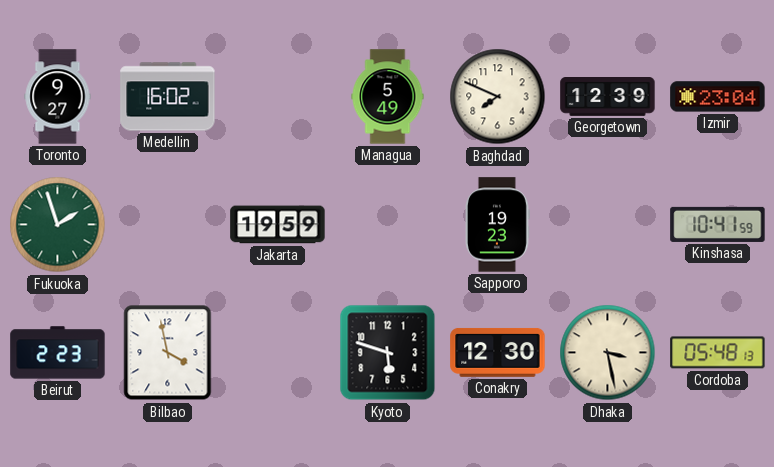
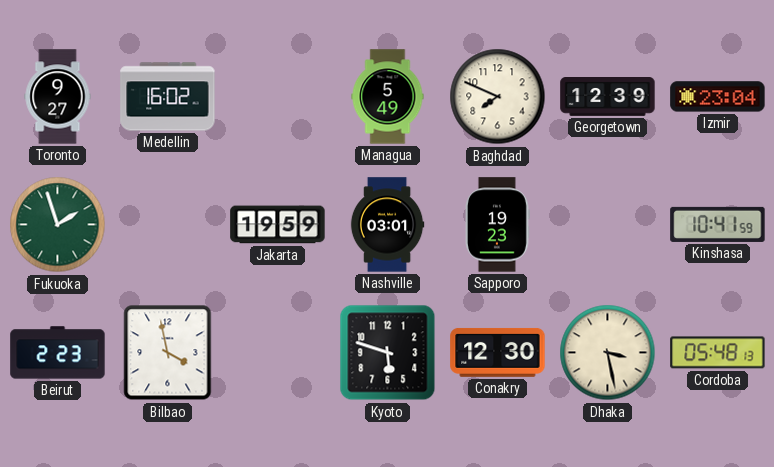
Nashville: none -> 03:01 (387, 225)
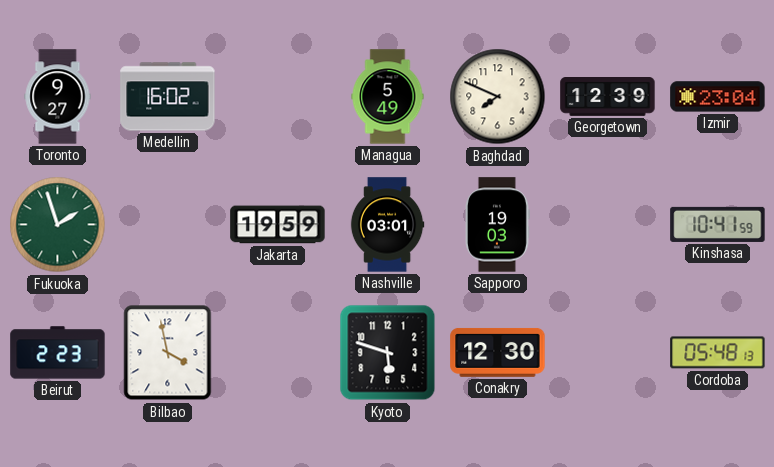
Sapporo: 19:23 -> 19:03 (497, 225)
Dhaka: 3:28 -> none (608, 353)
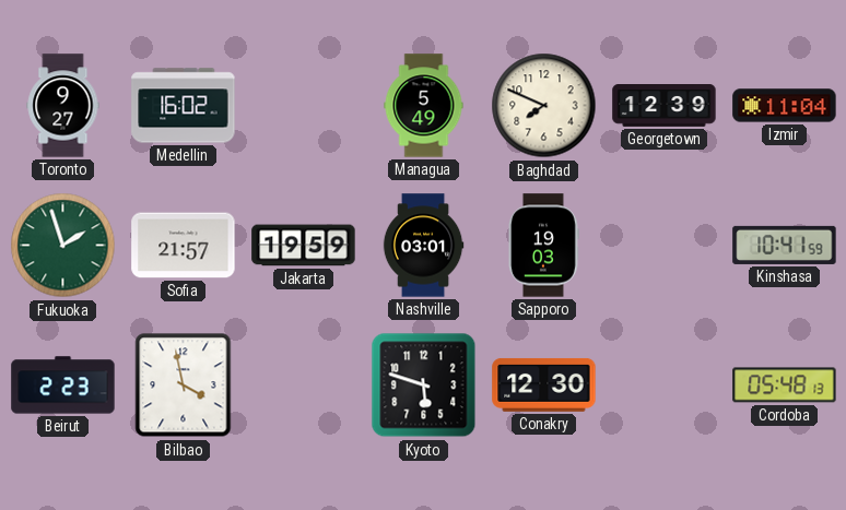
Izmir: 23:04 -> 11:04 (785, 106)
Sofia: none -> 21:57 (184, 246)
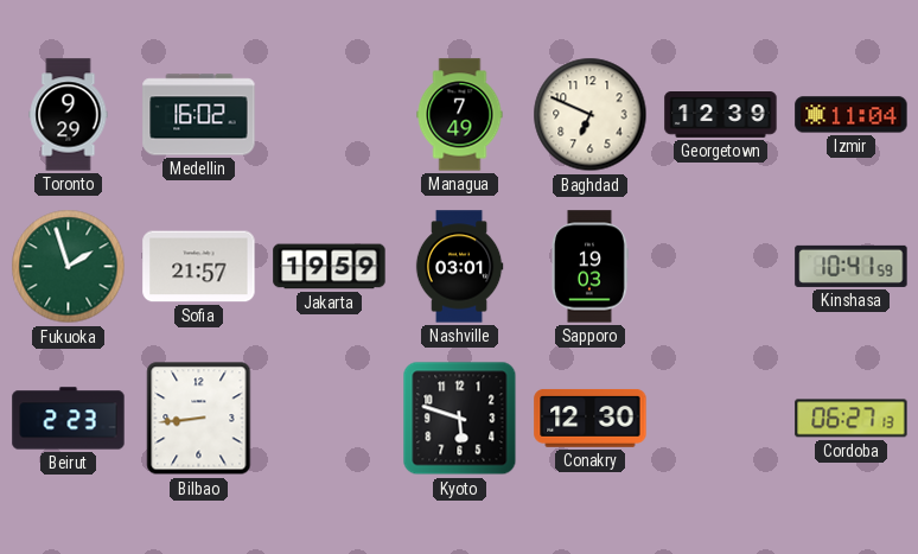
Toronto: 9:27 -> 9:29 (69, 115)
Managua: 5:49 -> 7:49 (460, 115)
Baghdad: 7:49 -> 6:49 (591, 115)
Bilbao: 3:58 -> 8:44 (199, 419)
Cordoba: 05:48 -> 06:27 (852, 419)
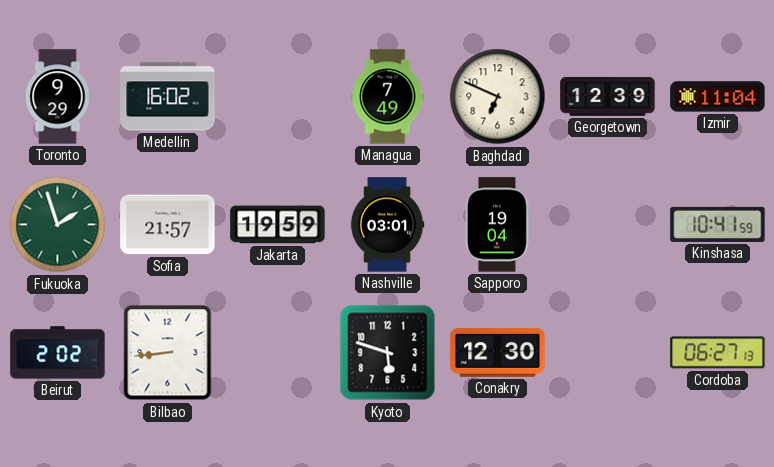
Sapporo: 19:03 -> 19:04 (497, 225)
Beirut: 2:23 -> 2:02 (58, 353)
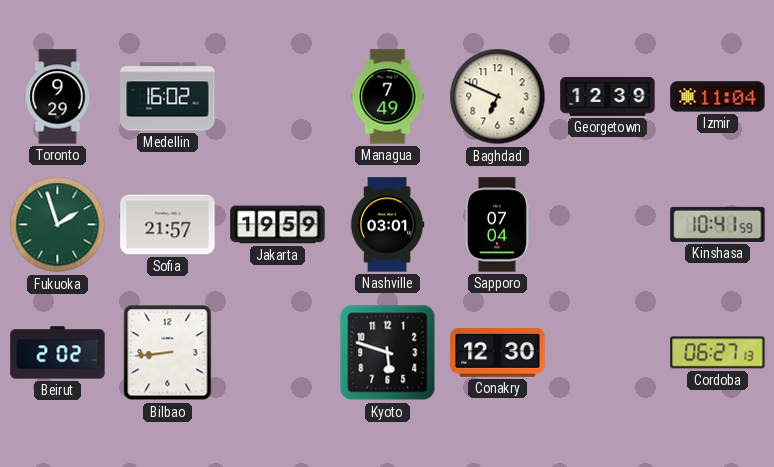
Sapporo: 19:04 -> 07:04 (497, 225)
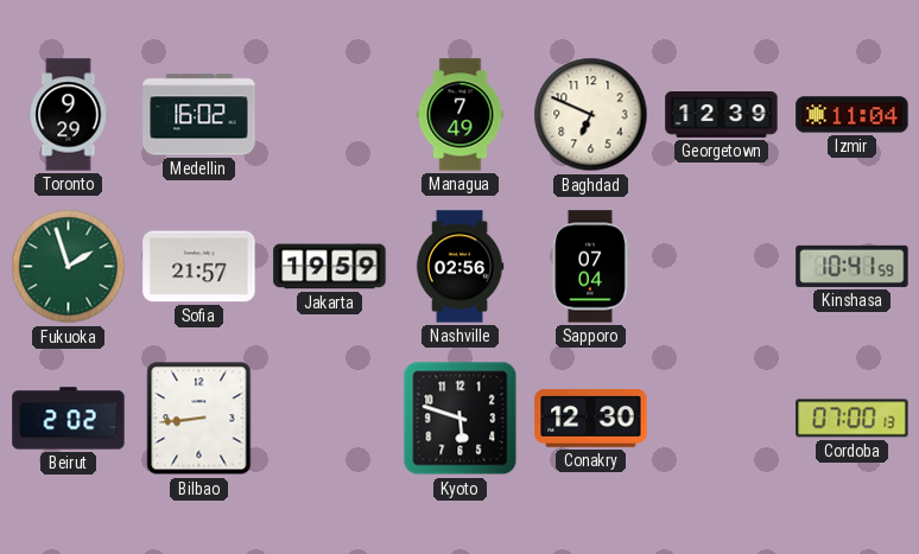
Nashville: 03:01 -> 02:56 (459, 267)
Cordoba: 06:27 -> 07:00 (853, 419)
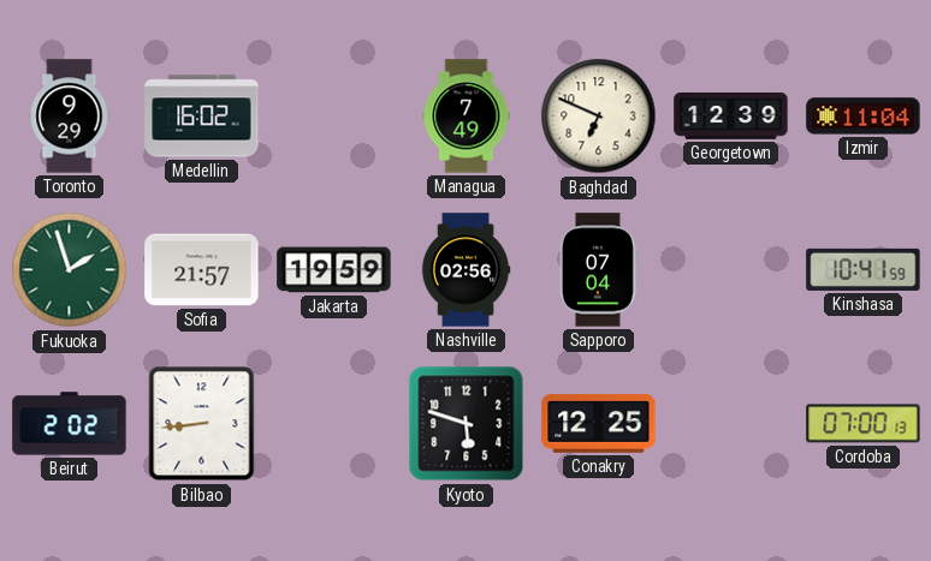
Conakry: 12:30 -> 12:25 (599, 424)
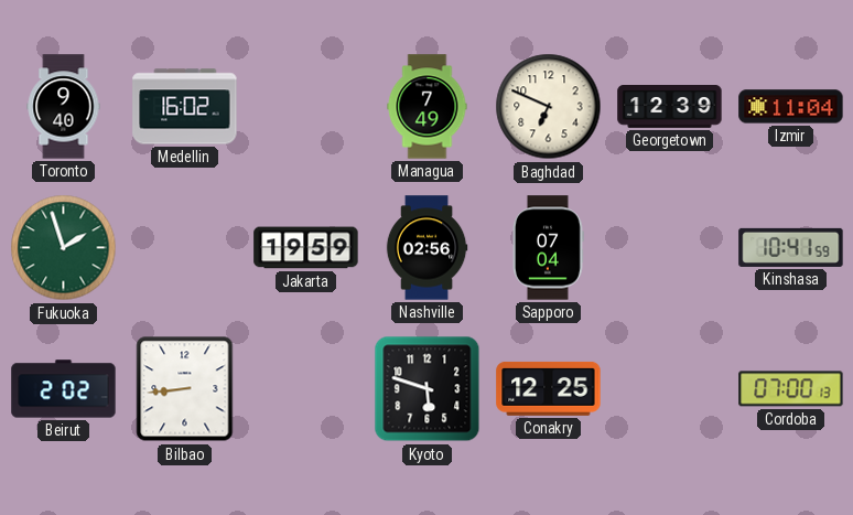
Toronto: 9:29 -> 9:40 (64, 107)
Sofia: 21:57 -> none (202, 270)
